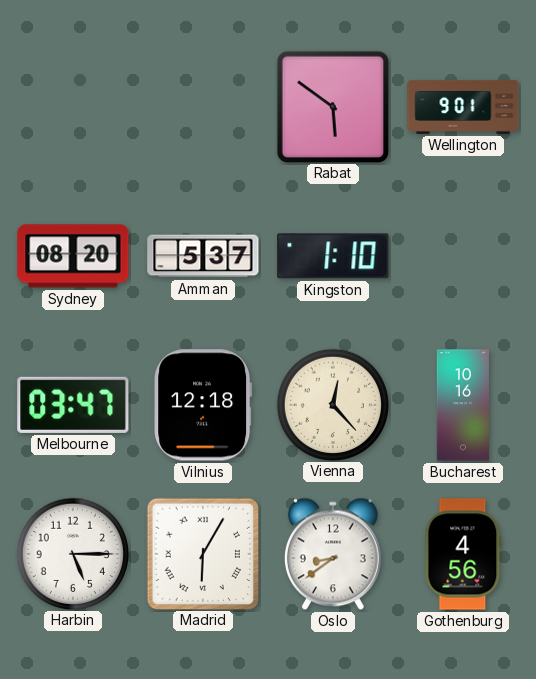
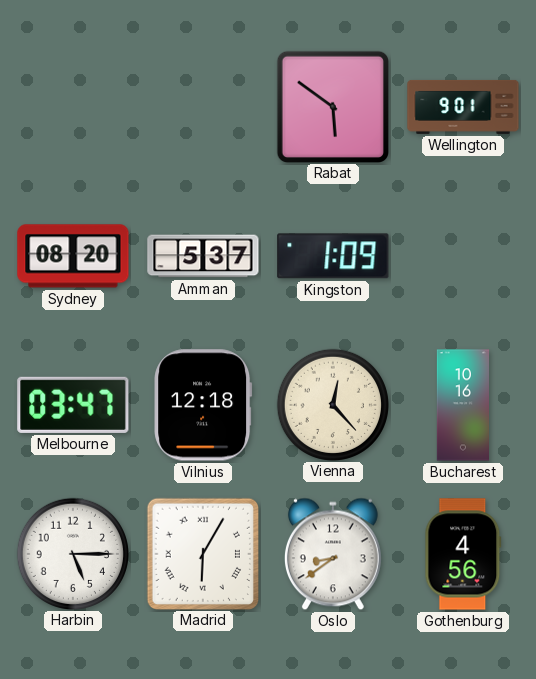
Kingston: 1:10 -> 1:09 (333, 256)
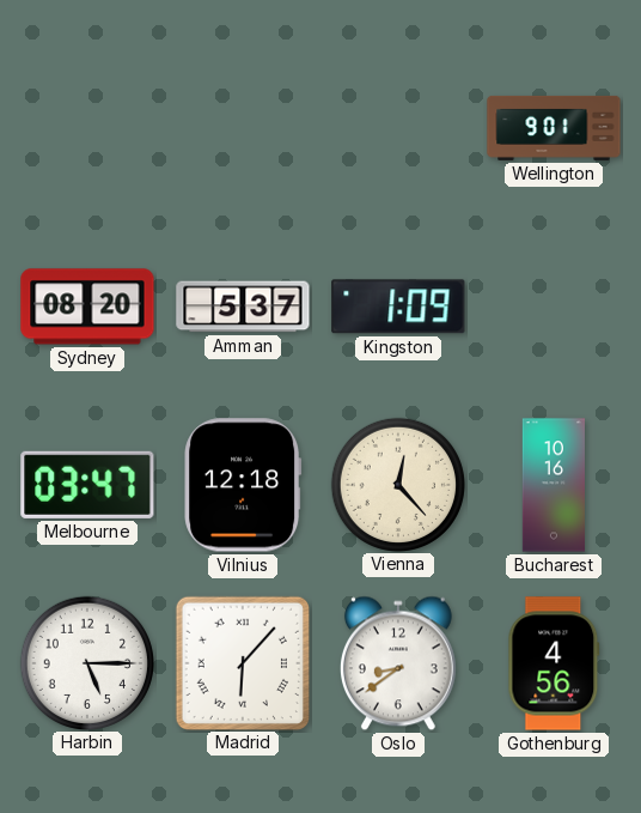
Rabat: 5:51 -> none (332, 106)
Madrid: 6:05 -> 6:07 (242, 662)
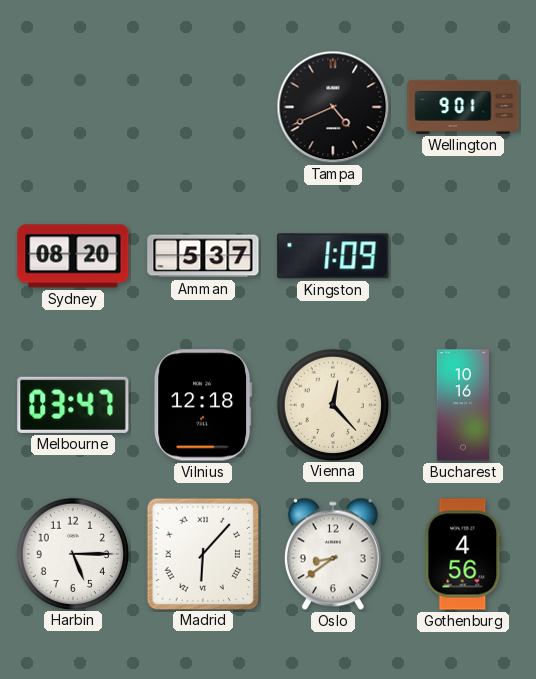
Tampa: none -> 4:41 (333, 107)
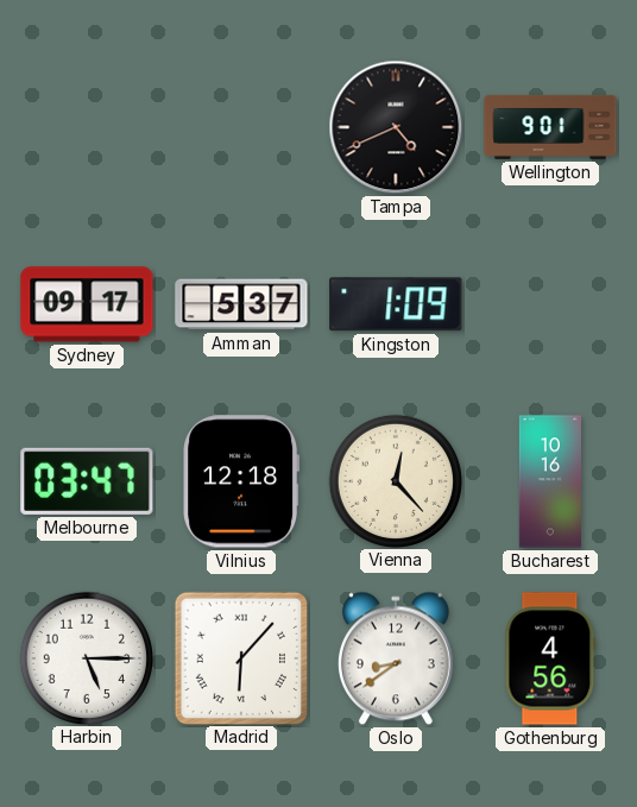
Sydney: 08:20 -> 09:17 (87, 304)
